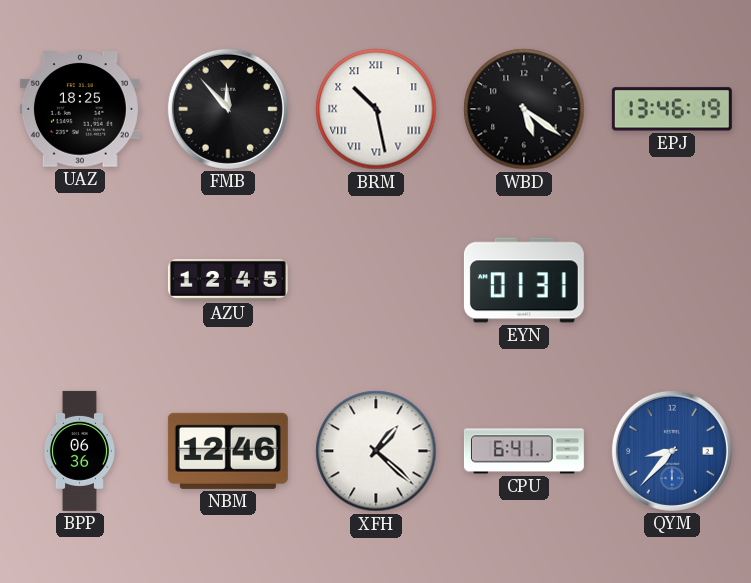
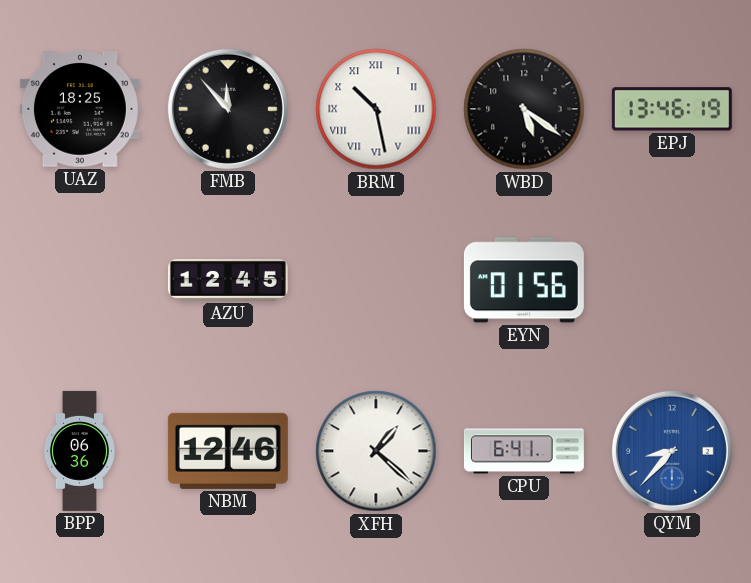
EYN: 01:31 -> 01:56 (524, 280)
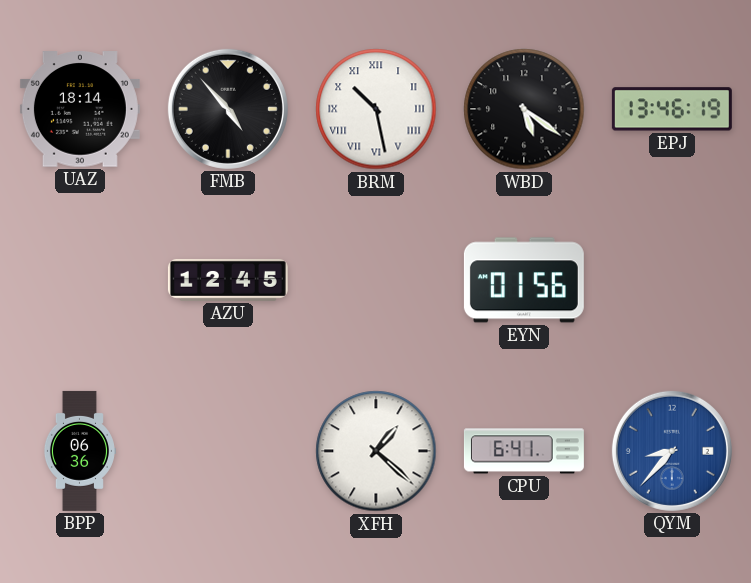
UAZ: 18:25 -> 18:14 (80, 109)
FMB: 11:53 -> 4:53 (228, 109)
NBM: 12:46 -> none (228, 451)
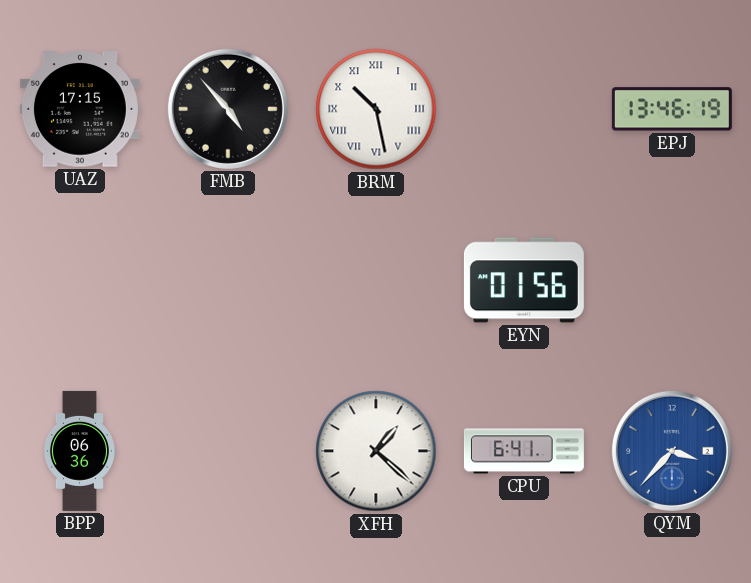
UAZ: 18:14 -> 17:15 (80, 109)
WBD: 5:21 -> none (524, 109)
AZU: 12:45 -> none (228, 280)
QYM: 8:37 -> 3:37 (672, 451)
